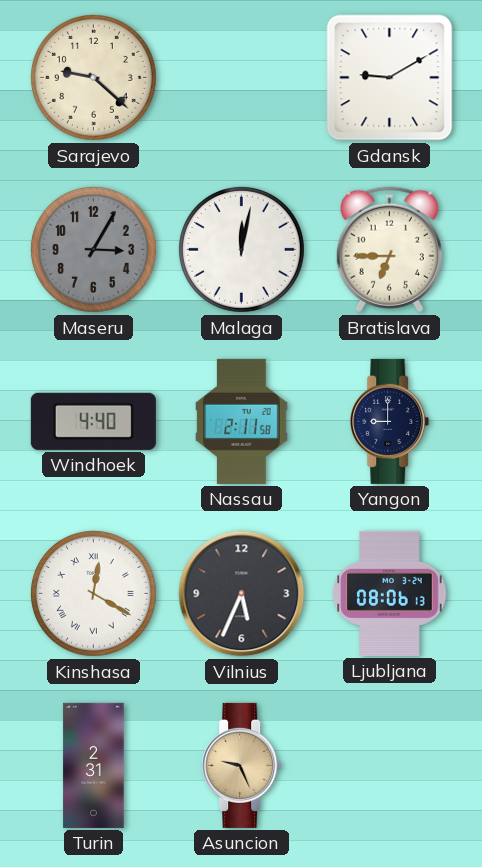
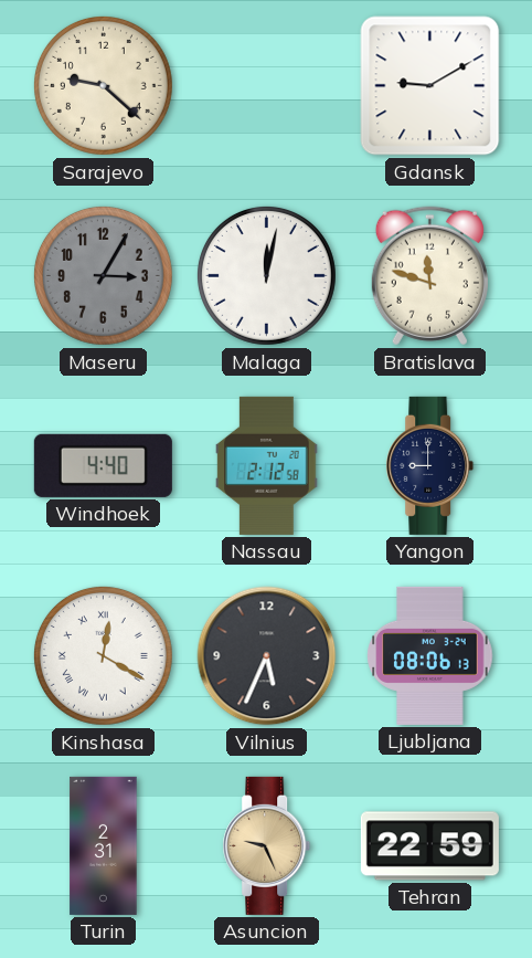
Bratislava: 6:45 -> 11:48 (429, 276)
Nassau: 2:11 -> 2:12 (267, 465)
Tehran: none -> 22:59 (429, 846)
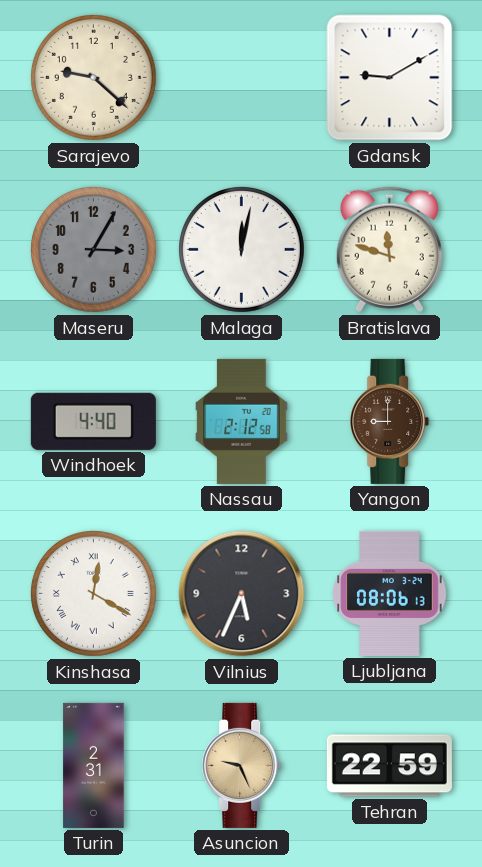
Yangon dial: navy -> brown (390, 421)
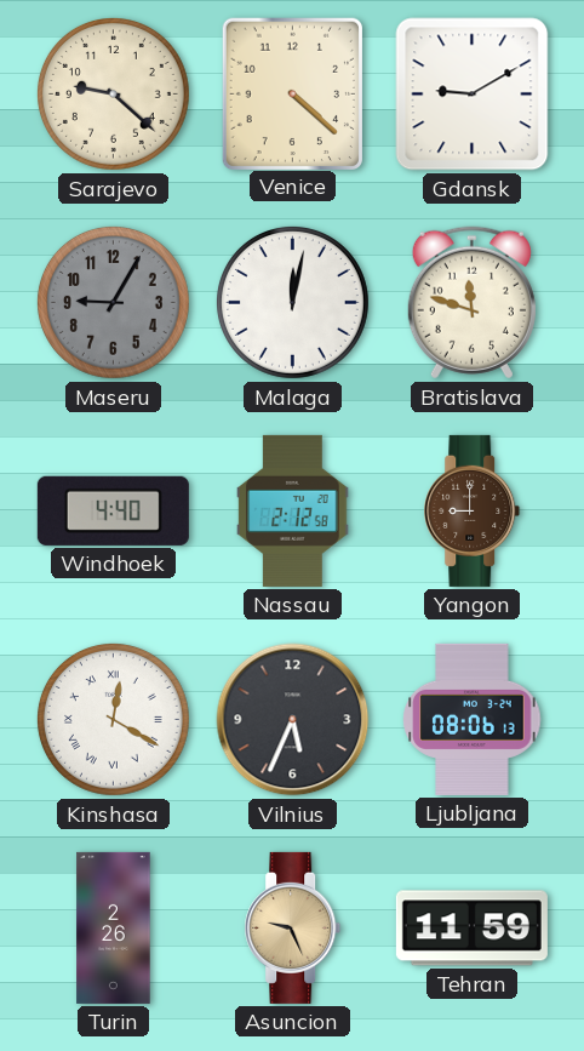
Venice: none -> 4:22 (292, 93)
Maseru: 3:05 -> 9:05 (113, 302)
Turin: 2:31 -> 2:26 (114, 927)
Tehran: 22:59 -> 11:59 (471, 929)
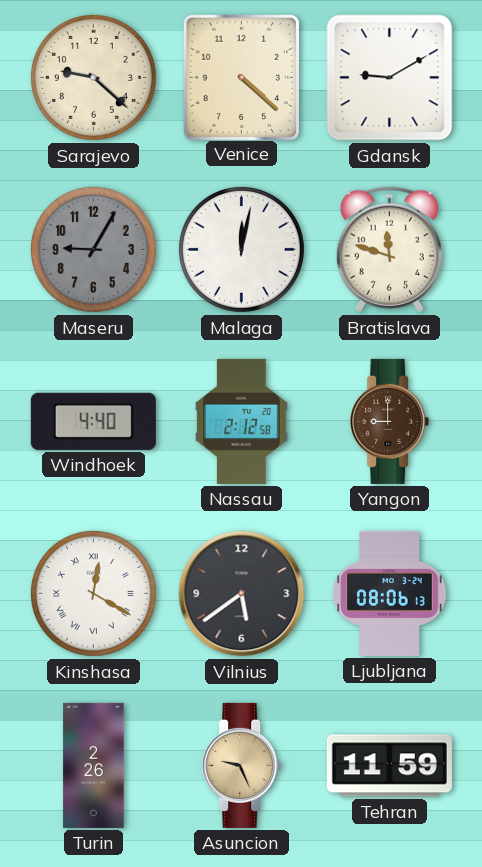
Vilnius: 5:34 -> 5:39 (242, 594)
